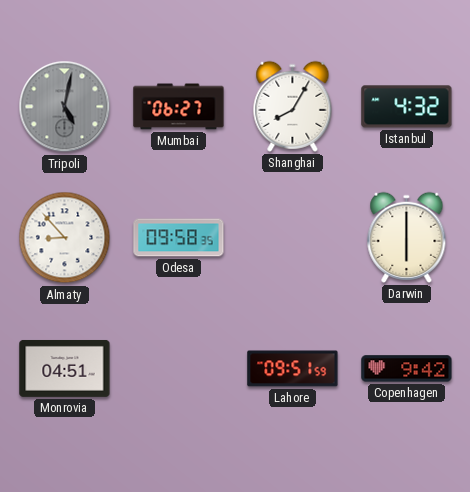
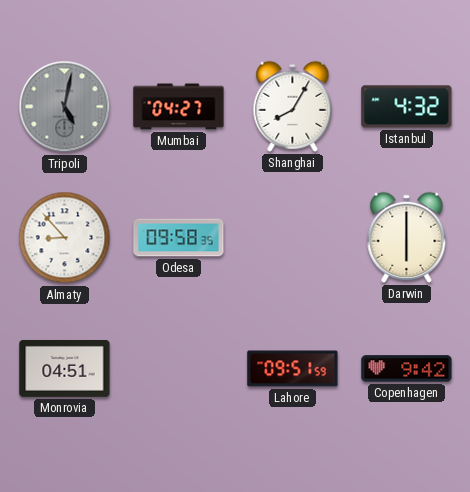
Mumbai: 06:27 -> 04:27 (179, 107)
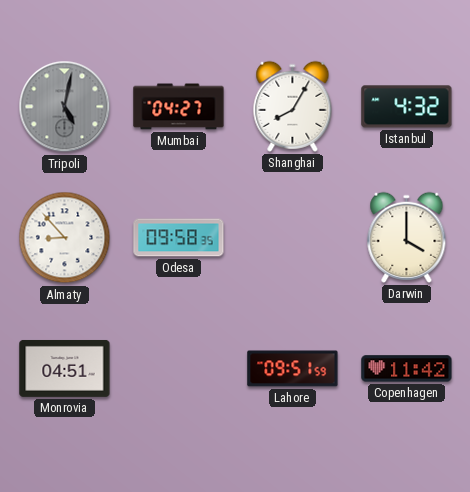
Darwin: 6:00 -> 4:00 (407, 237)
Copenhagen: 9:42 -> 11:42 (407, 369)
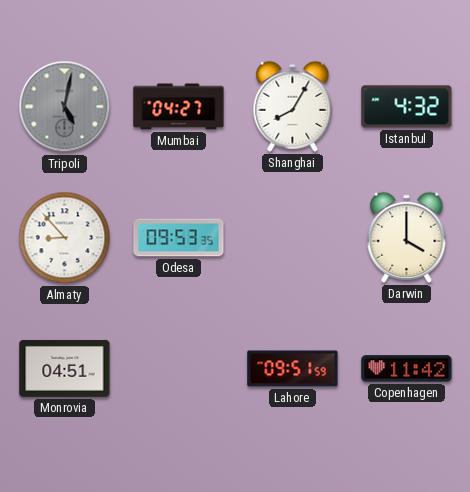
Odesa: 09:58 -> 09:53 (179, 238)
